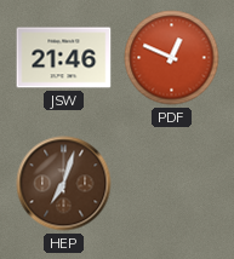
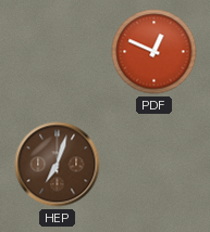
JSW: 21:46 -> none (64, 58)
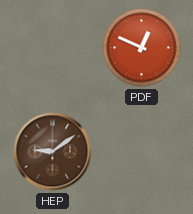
HEP: 7:03 -> 9:09 (53, 152)
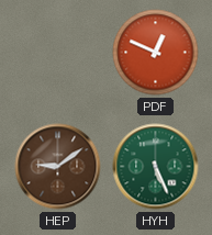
HYH: none -> 5:26 (156, 167)
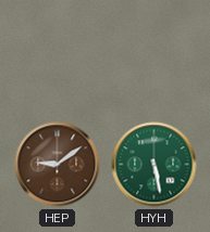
PDF: 12:49 -> none (156, 53)
HYH: 5:26 -> 5:28 (155, 165)
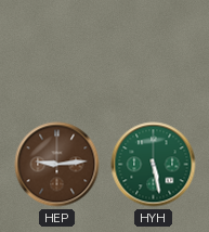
HEP: 9:09 -> 9:14 (57, 165)
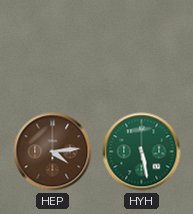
HEP: 9:14 -> 4:14 (53, 152)
